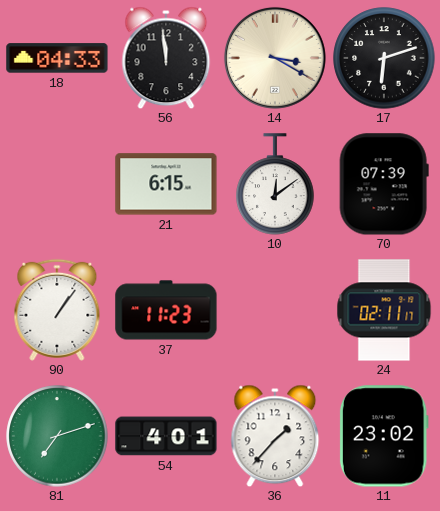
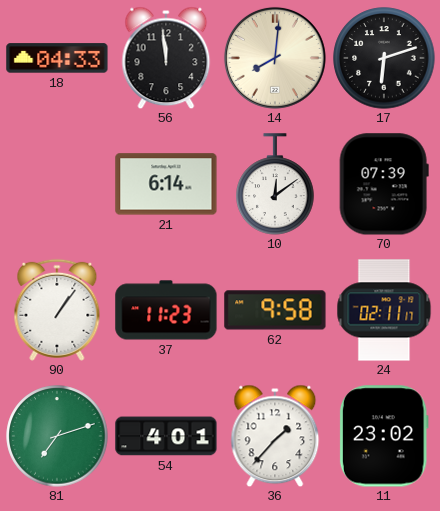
14: 3:20 -> 8:01 (275, 58)
21: 6:15 -> 6:14 (166, 184)
62: none -> 9:58 (275, 310)
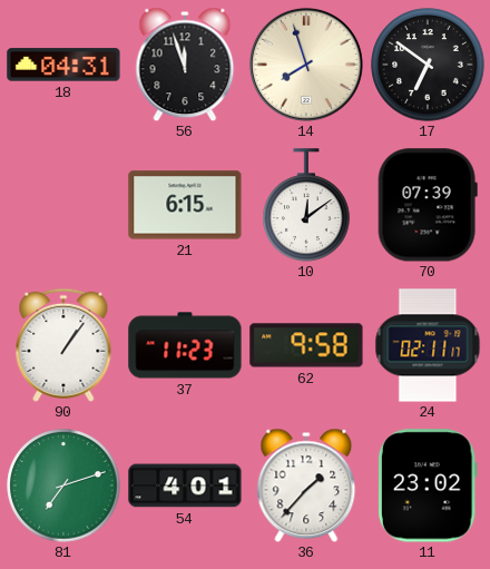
18: 04:33 -> 04:31 (63, 65)
56: 11:59 -> 11:57 (185, 65)
14: 8:01 -> 7:57 (306, 65)
17: 6:12 -> 6:51 (428, 65)
21: 6:14 -> 6:15 (185, 205)
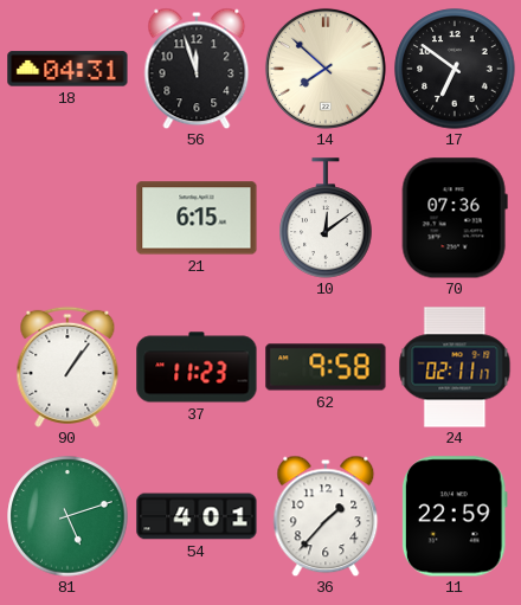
14: 7:57 -> 7:52 (326, 69)
70: 07:39 -> 07:36 (455, 218)
81: 7:12 -> 5:12 (67, 516)
11: 23:02 -> 22:59 (455, 516)
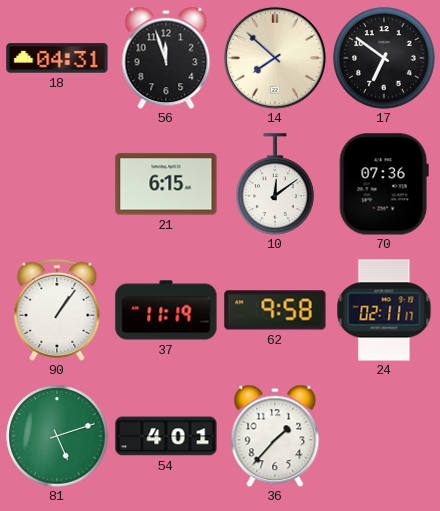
37: 11:23 -> 11:19 (166, 310)
11: 22:59 -> none (455, 516)
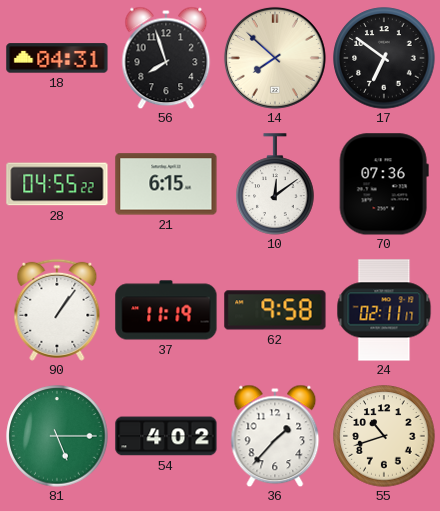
56: 11:57 -> 7:57 (166, 58)
28: none -> 04:55 (57, 184)
81: 5:12 -> 5:15 (57, 436)
54: 4:01 -> 4:02 (166, 436)
55: none -> 10:42 (384, 436)
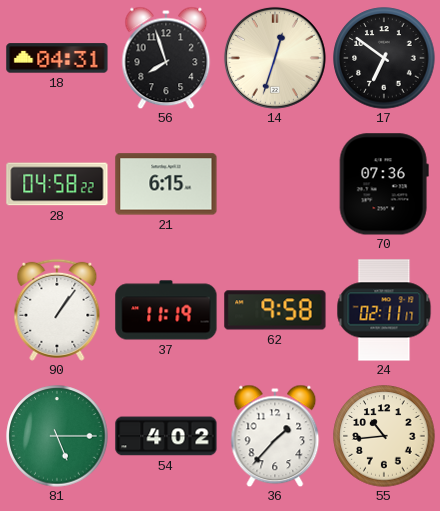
14: 7:52 -> 12:33 (275, 58)
28: 04:55 -> 04:58 (57, 184)
10: 12:09 -> none (275, 184)
55: 10:42 -> 10:44 (384, 436)
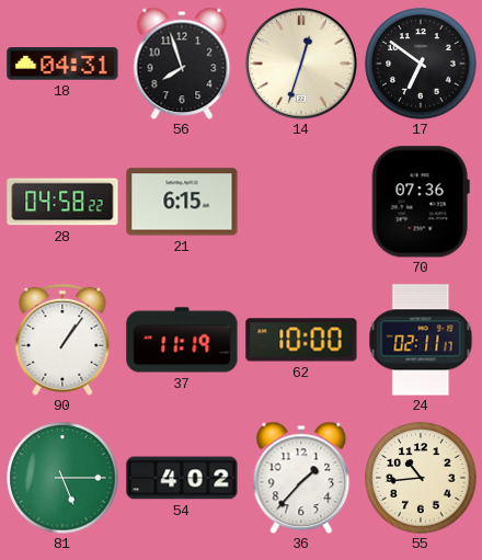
62: 9:58 -> 10:00 (301, 340)
